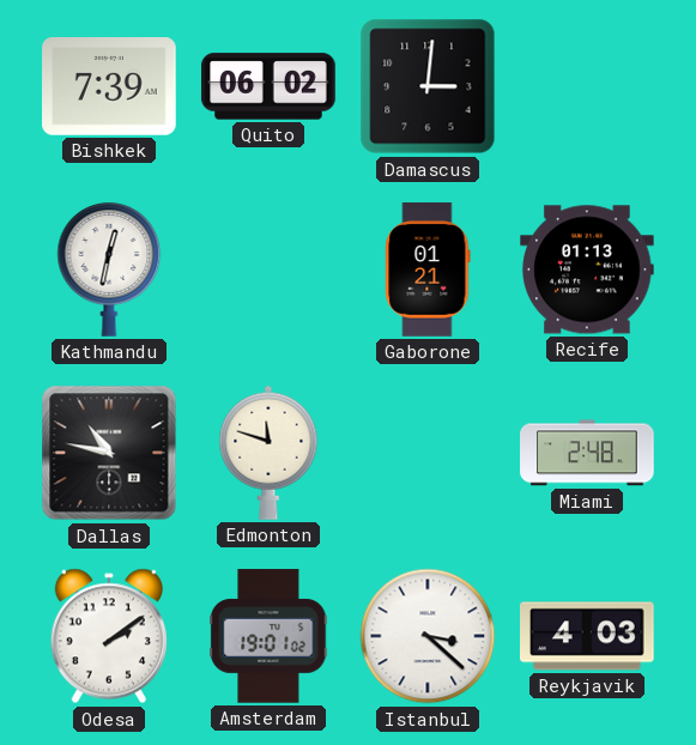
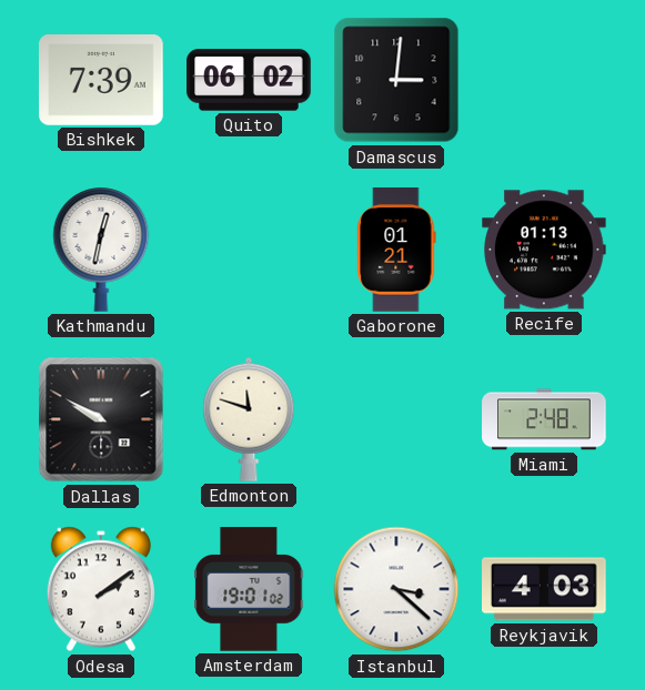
Dallas: 10:47 -> 9:50 (101, 419)
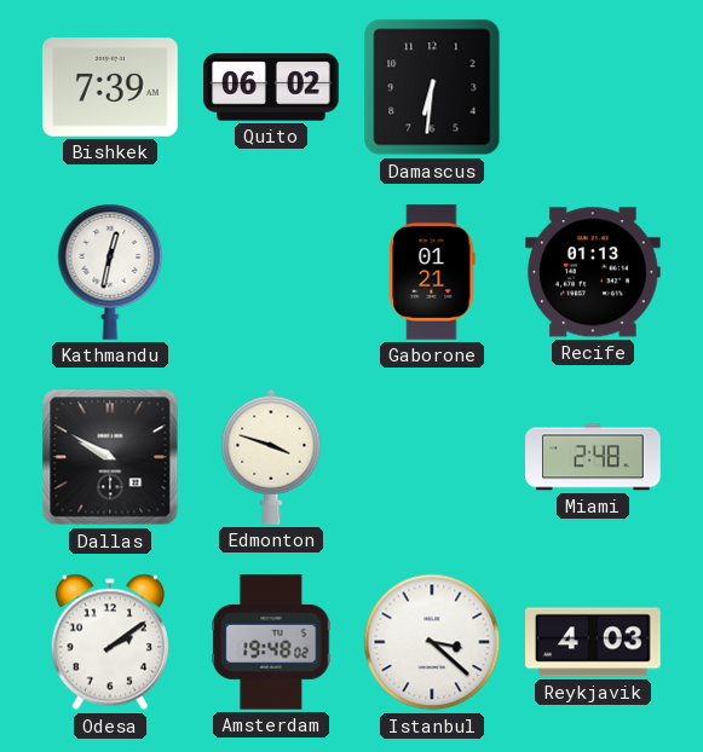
Damascus: 3:01 -> 6:31 (432, 87)
Edmonton: 11:48 -> 3:48 (271, 457)
Amsterdam: 19:01 -> 19:48 (271, 642)
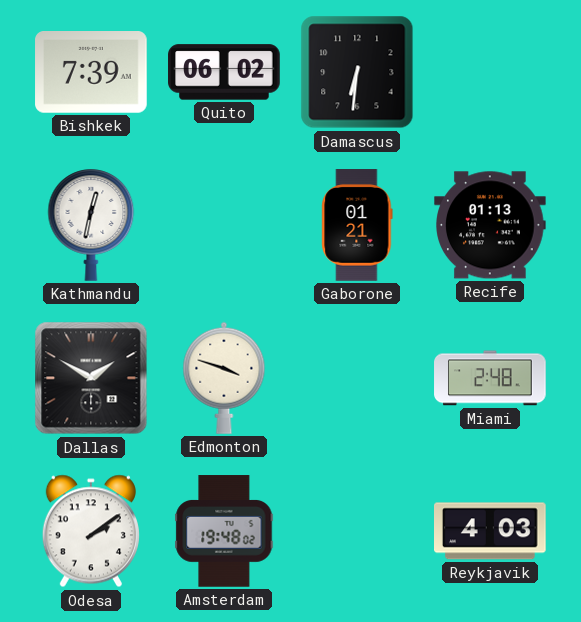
Dallas: 9:50 -> 1:50 (91, 378)
Istanbul: 3:22 -> none (432, 642)
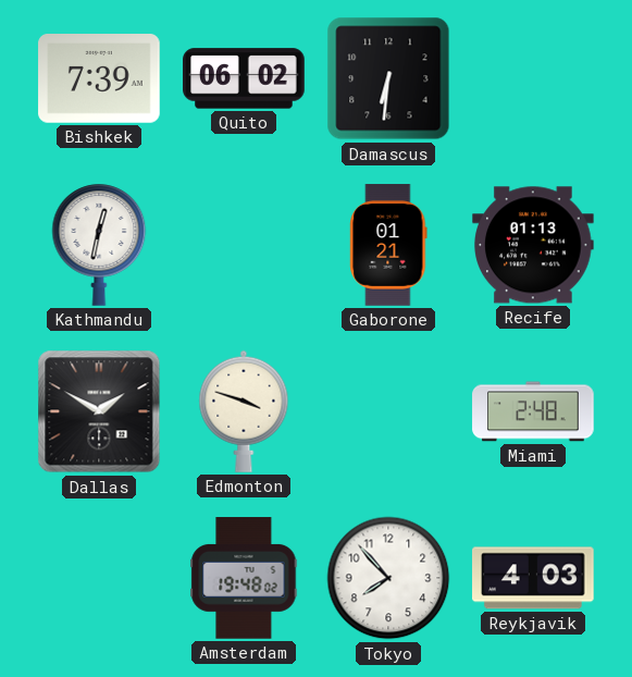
Odesa: 2:09 -> none (91, 531)
Tokyo: none -> 7:53 (388, 578)
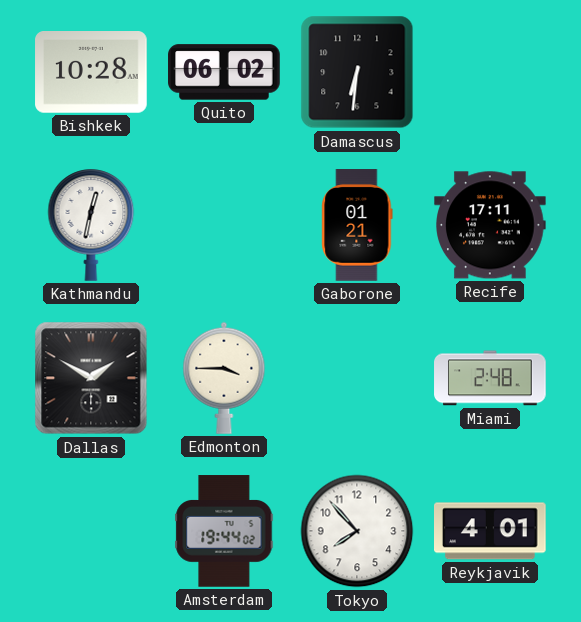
Bishkek: 7:39 -> 10:28 (91, 73)
Recife: 01:13 -> 17:11 (491, 225)
Edmonton: 3:48 -> 3:45 (224, 378)
Amsterdam: 19:48 -> 19:44 (224, 531)
Reykjavik: 4:03 -> 4:01 (491, 531)
